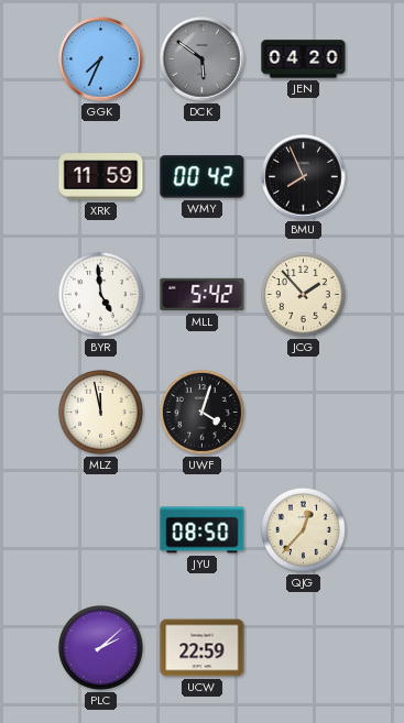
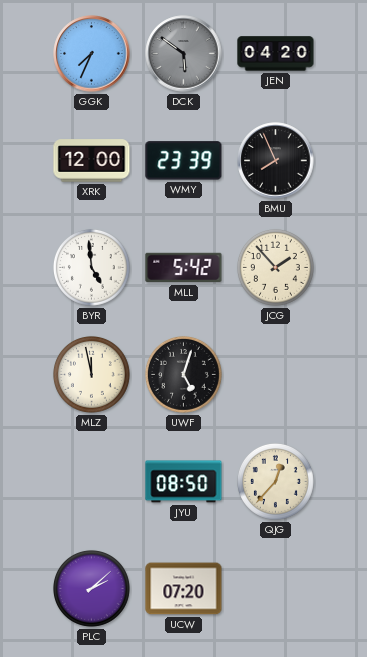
XRK: 11:59 -> 12:00 (92, 161)
WMY: 00:42 -> 23:39 (184, 161)
UWF: 4:03 -> 5:03 (183, 374)
UCW: 22:59 -> 07:20 (184, 589)
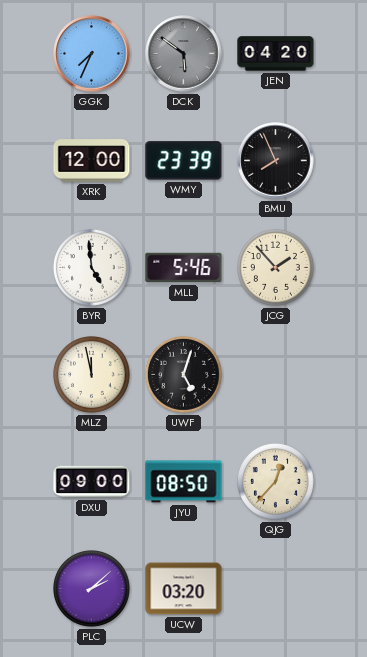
MLL: 5:42 -> 5:46 (184, 268)
DXU: none -> 09:00 (92, 482)
UCW: 07:20 -> 03:20 (184, 589)
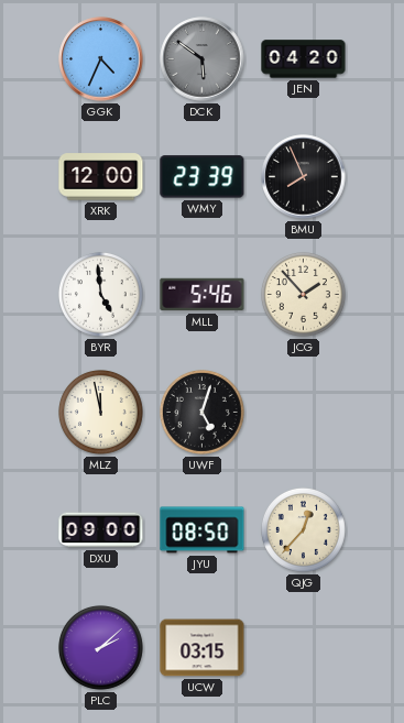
GGK: 7:34 -> 4:34 (101, 59)
UCW: 03:20 -> 03:15 (203, 648)
